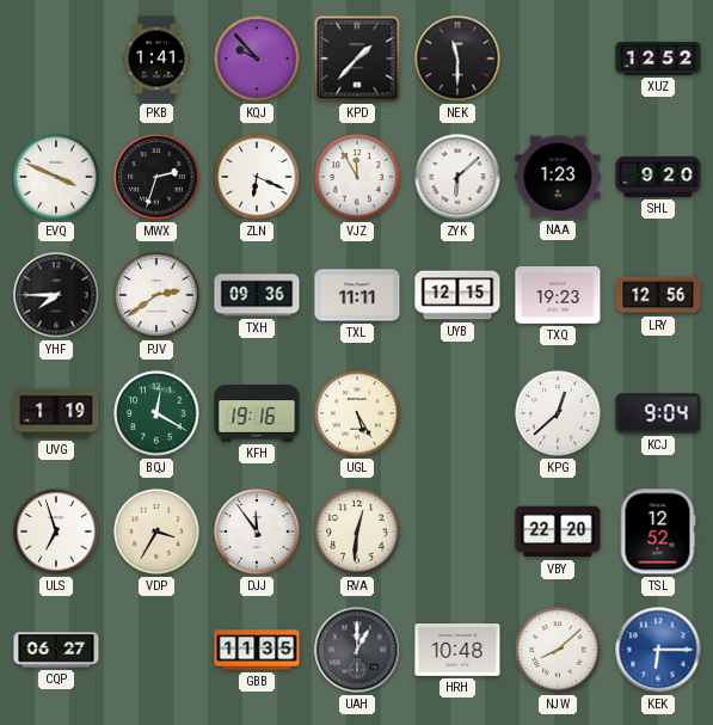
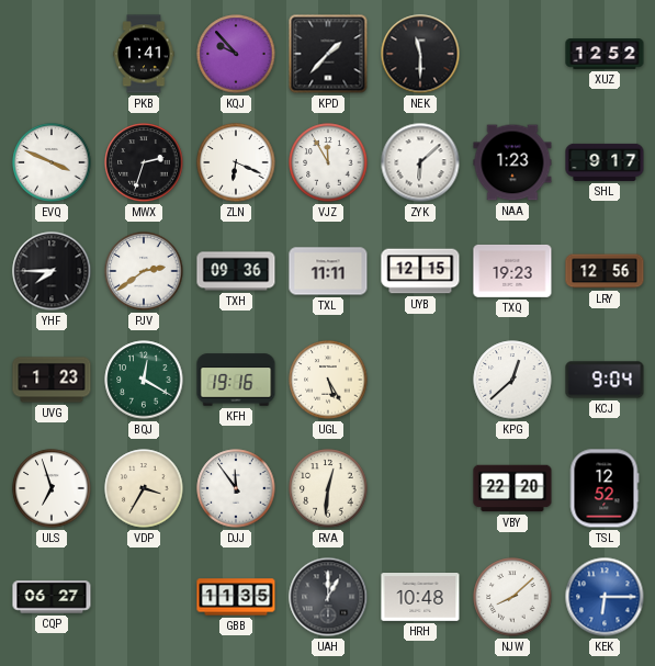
SHL: 9:20 -> 9:17 (605, 162)
UVG: 1:19 -> 1:23 (52, 380)
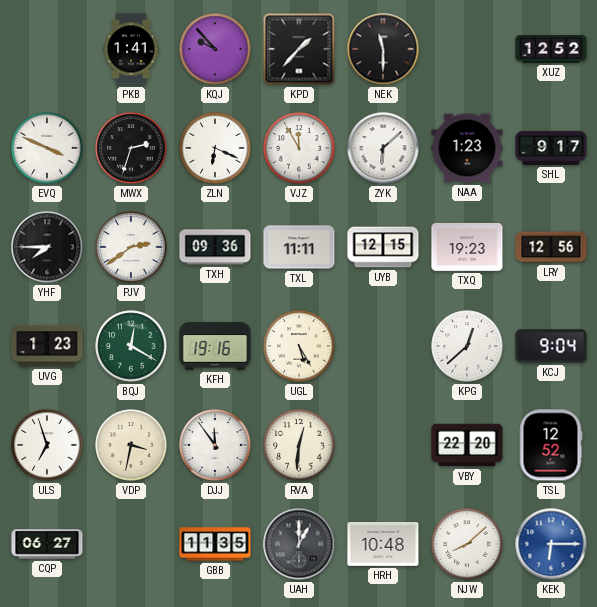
VDP: 3:35 -> 3:32 (131, 445)
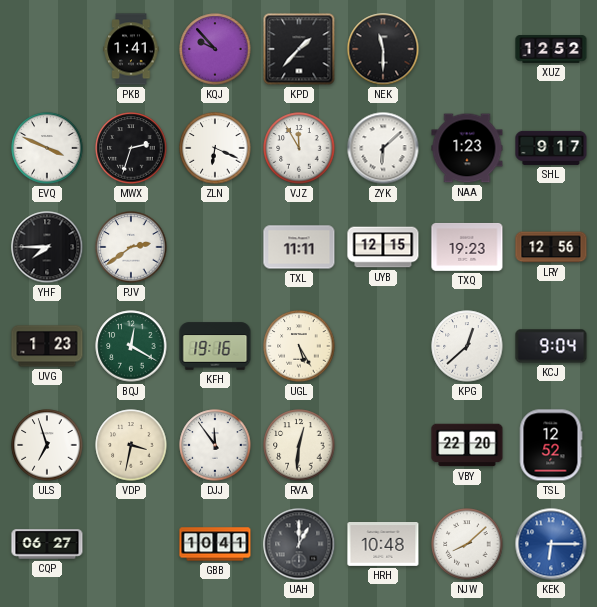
TXH: 09:36 -> none (215, 247)
GBB: 11:35 -> 10:41 (215, 544)
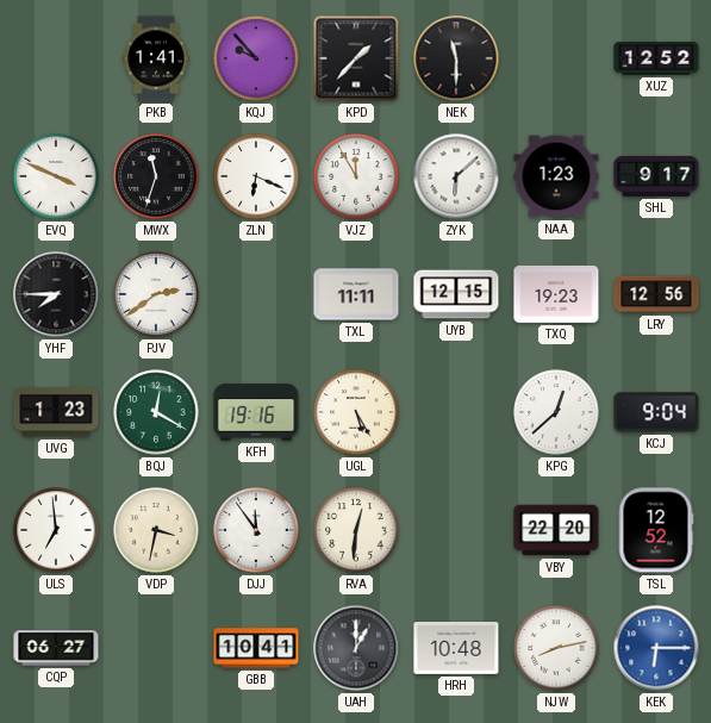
MWX: 2:33 -> 11:33 (156, 176)
ULS: 6:57 -> 6:59 (56, 530)
NJW: 8:08 -> 8:13 (556, 648)
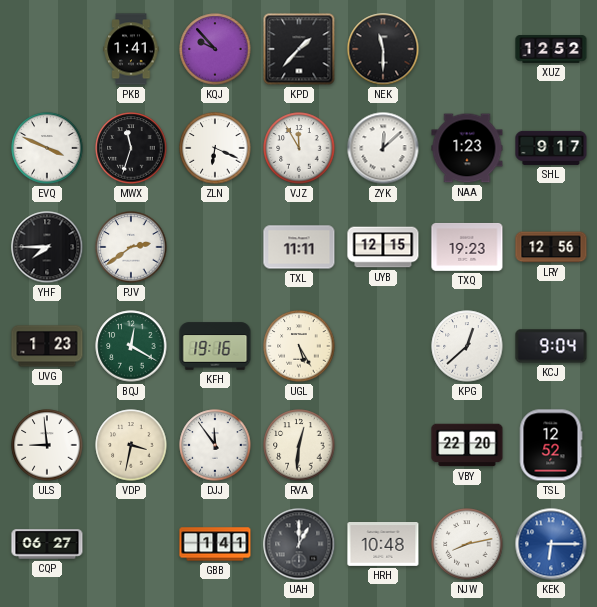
ZYK: 6:08 -> 12:08 (383, 148)
ULS: 6:59 -> 8:59 (47, 445)
GBB: 10:41 -> 1:41 (215, 544)
